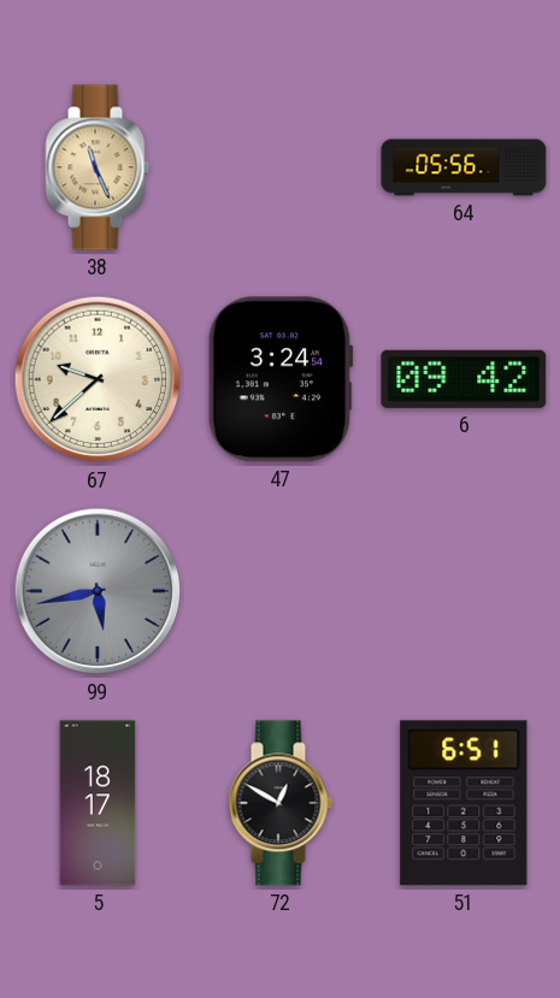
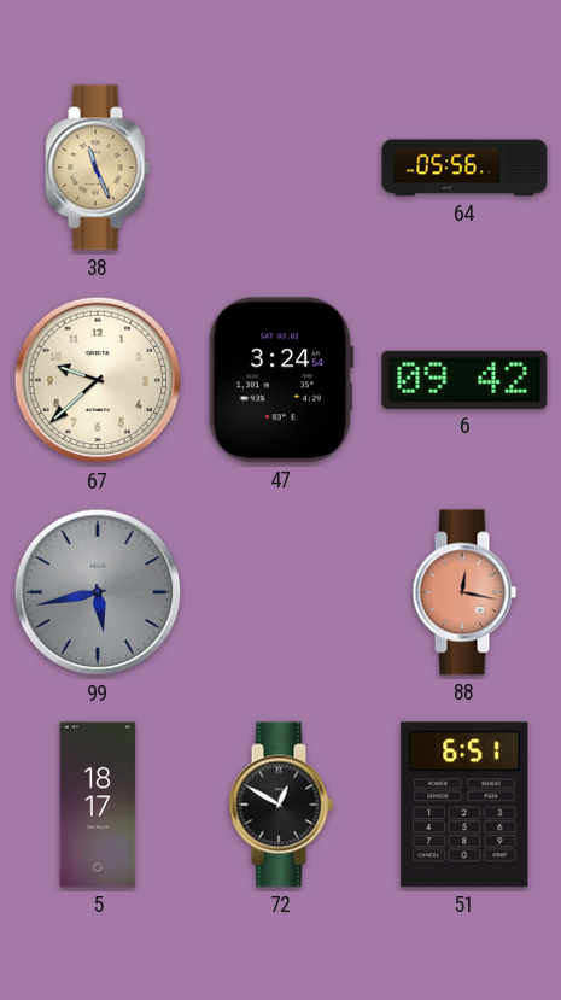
88: none -> 12:17 (464, 592)
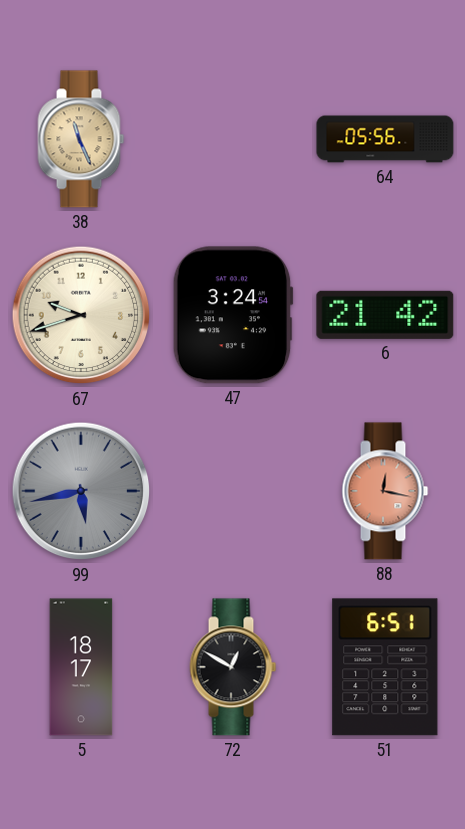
67: 9:38 -> 9:42 (81, 315)
6: 09:42 -> 21:42 (385, 315)
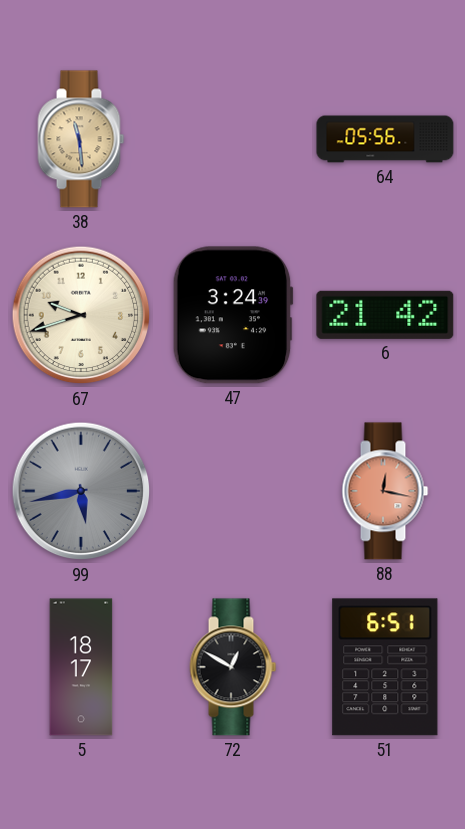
38: 11:26 -> 11:29 (81, 139)
47: 3:24:54 -> 3:24:39 (233, 315)
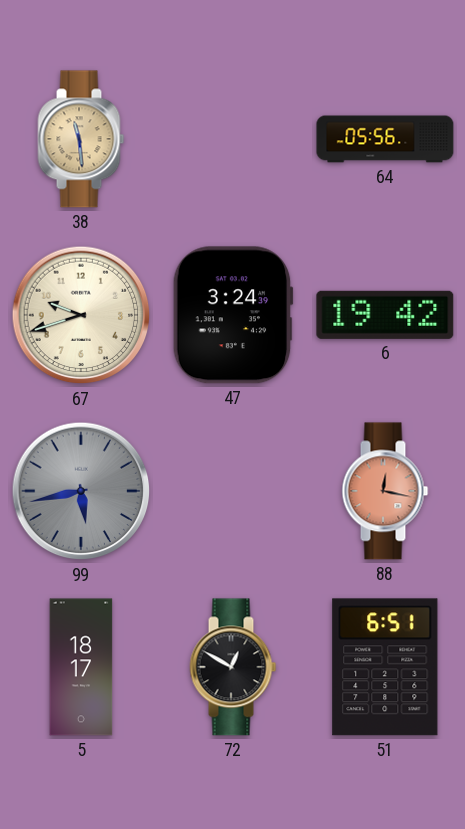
6: 21:42 -> 19:42 (385, 315)
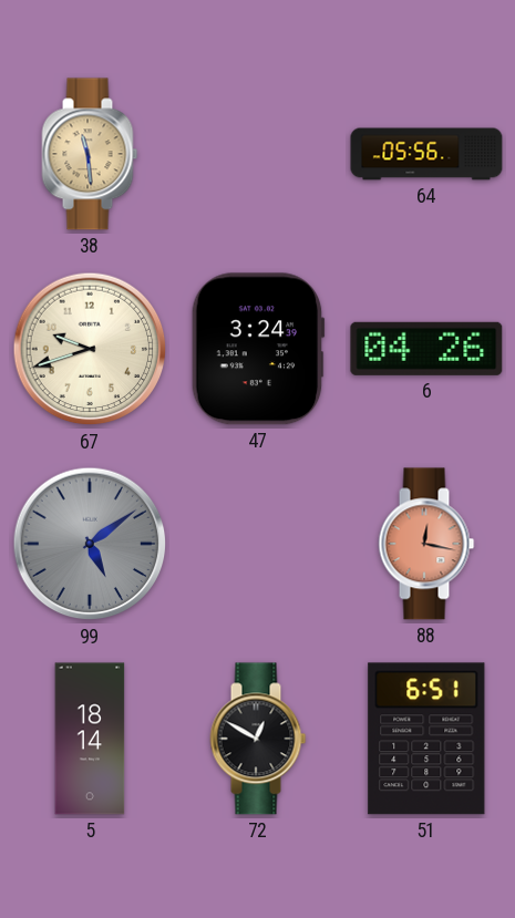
6: 19:42 -> 04:26 (426, 349)
99: 5:43 -> 5:09 (90, 544)
5: 18:17 -> 18:14 (90, 739)
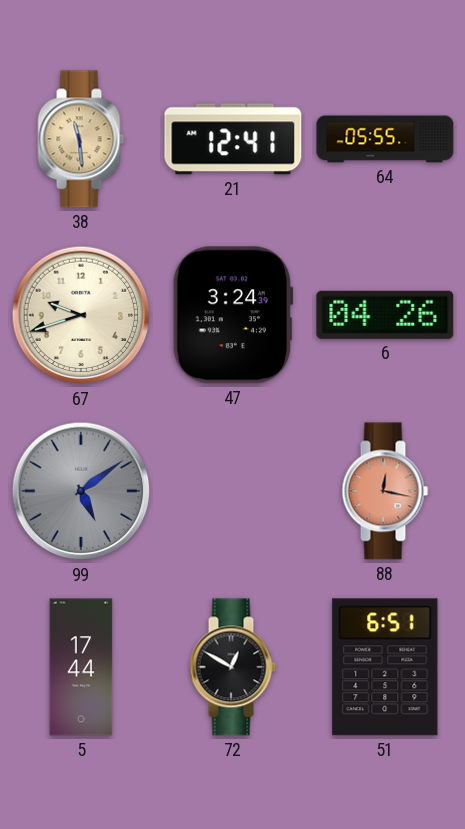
21: none -> 12:41 (233, 139)
64: 05:56 -> 05:55 (385, 139)
5: 18:14 -> 17:44 (81, 667)
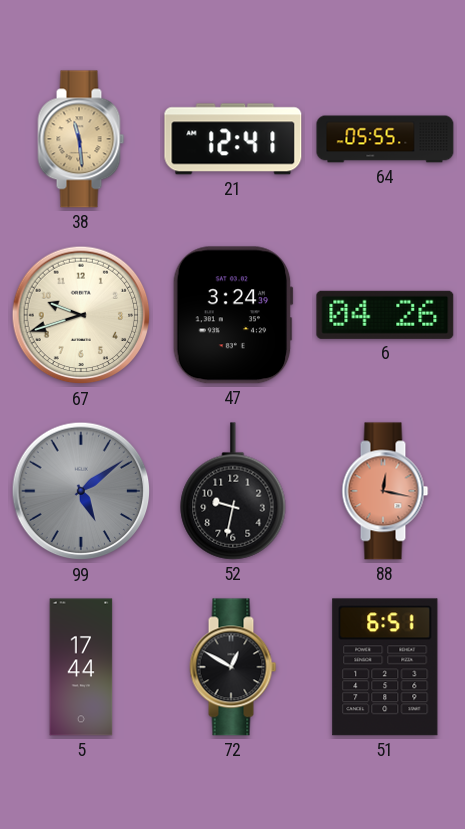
52: none -> 9:32 (233, 491)
